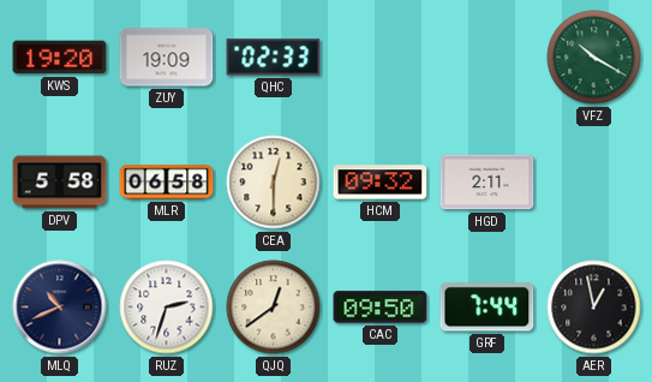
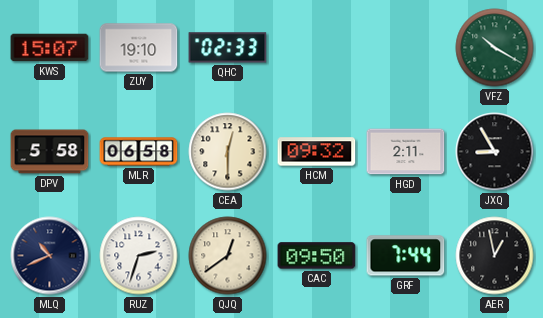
KWS: 19:20 -> 15:07 (50, 48)
ZUY: 19:09 -> 19:10 (139, 48)
JXQ: none -> 8:55 (495, 152)
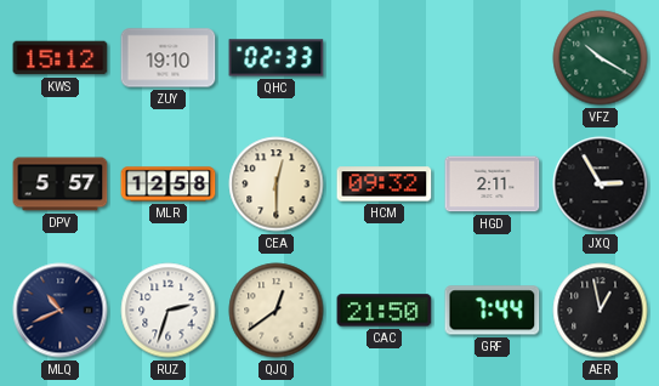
KWS: 15:07 -> 15:12 (61, 58)
DPV: 5:58 -> 5:57 (61, 185)
MLR: 06:58 -> 12:58 (169, 185)
JXQ: 8:55 -> 2:55 (601, 185)
CAC: 09:50 -> 21:50 (385, 311)
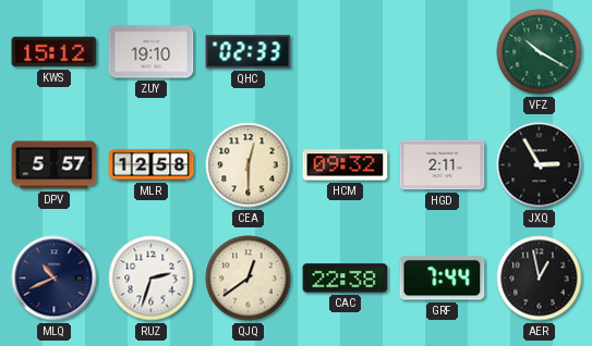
CAC: 21:50 -> 22:38 (346, 279)
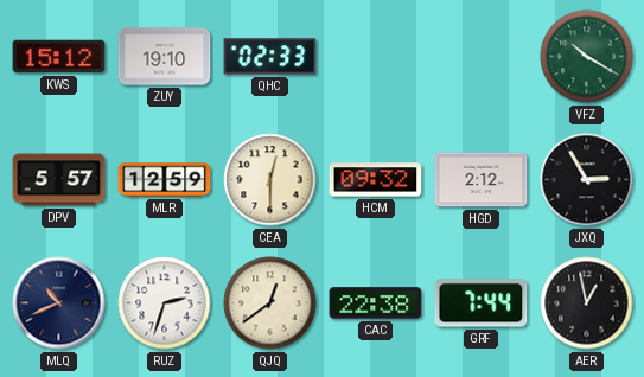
MLR: 12:58 -> 12:59 (165, 180)
HGD: 2:11 -> 2:12 (482, 180)
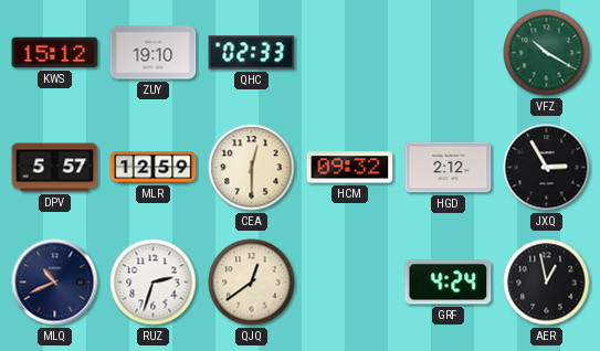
CAC: 22:38 -> none (376, 303)
GRF: 7:44 -> 4:24 (449, 283)
